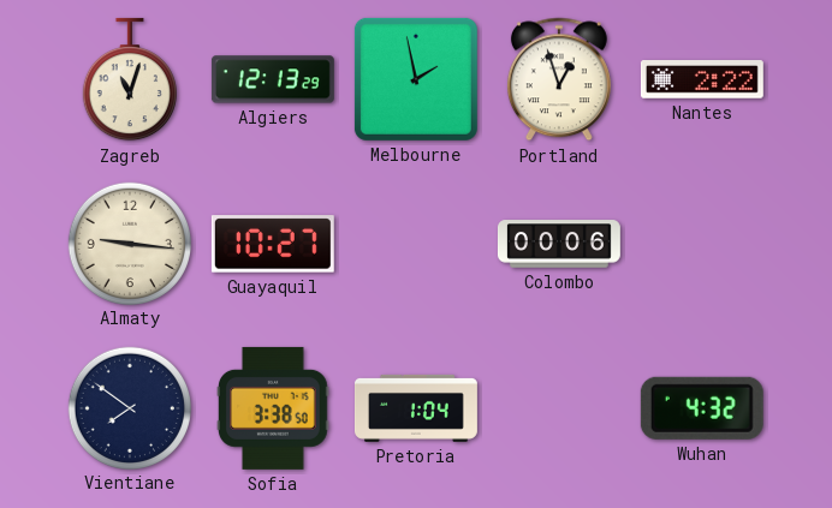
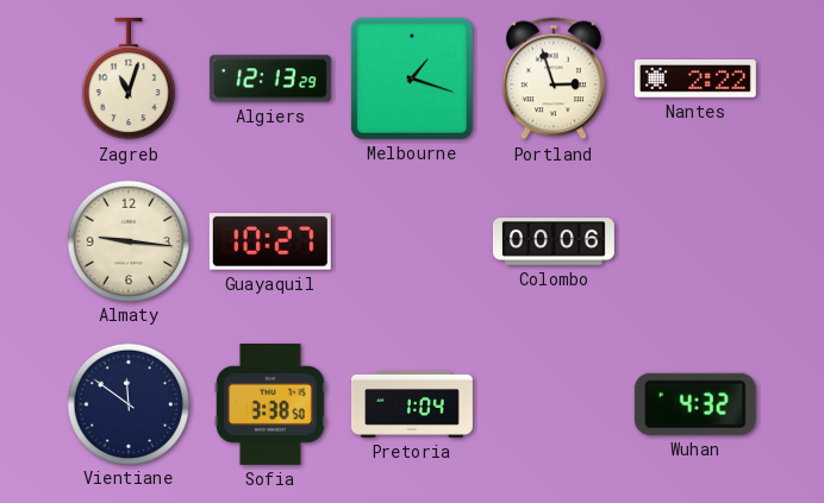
Melbourne: 1:58 -> 1:18 (412, 78)
Portland: 12:57 -> 2:57 (554, 78)
Vientiane: 7:51 -> 11:51 (127, 403)
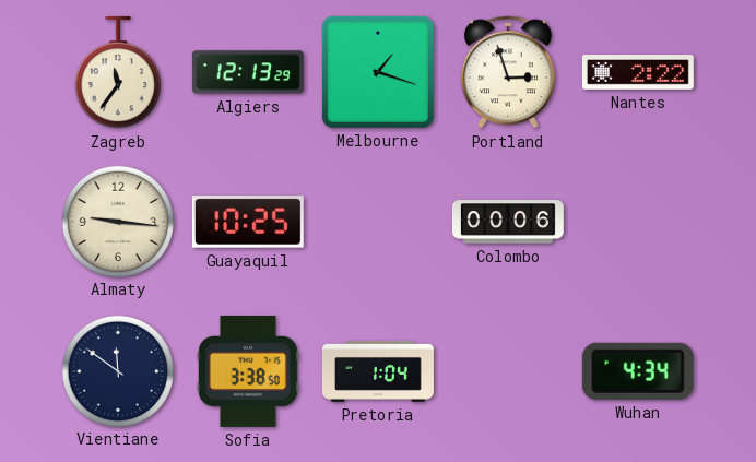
Zagreb: 11:03 -> 11:36 (118, 72)
Guayaquil: 10:27 -> 10:25 (248, 222)
Wuhan: 4:32 -> 4:34 (638, 371)
